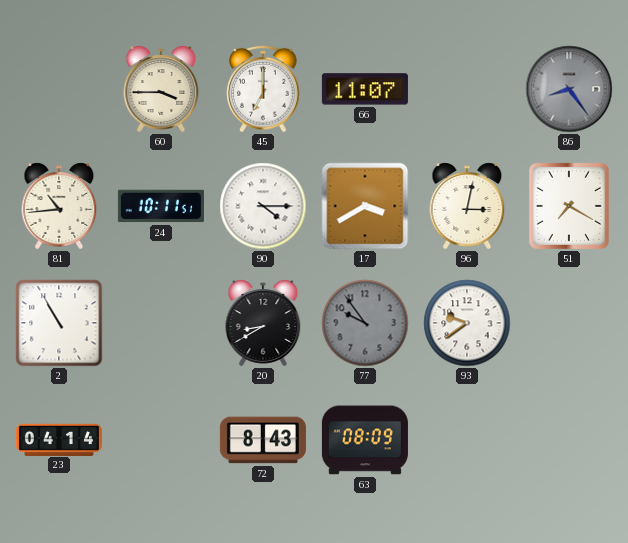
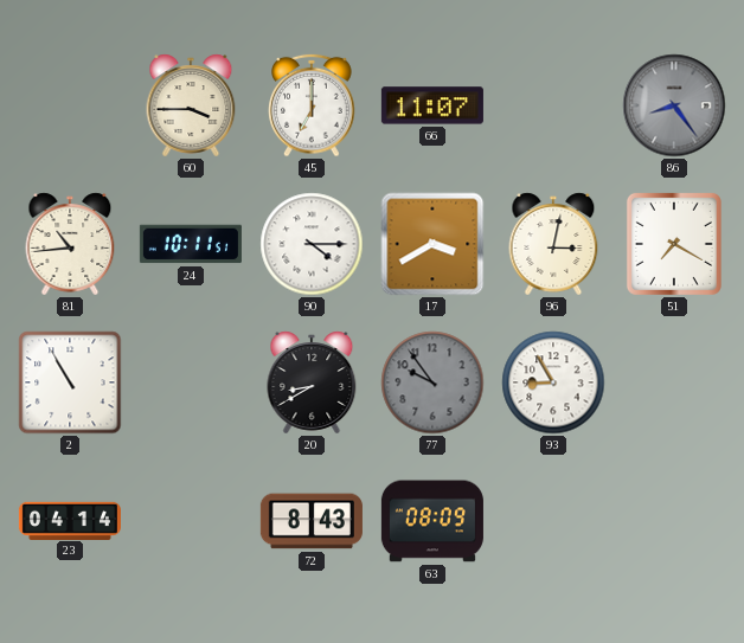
93: 9:39 -> 8:55 (553, 382)
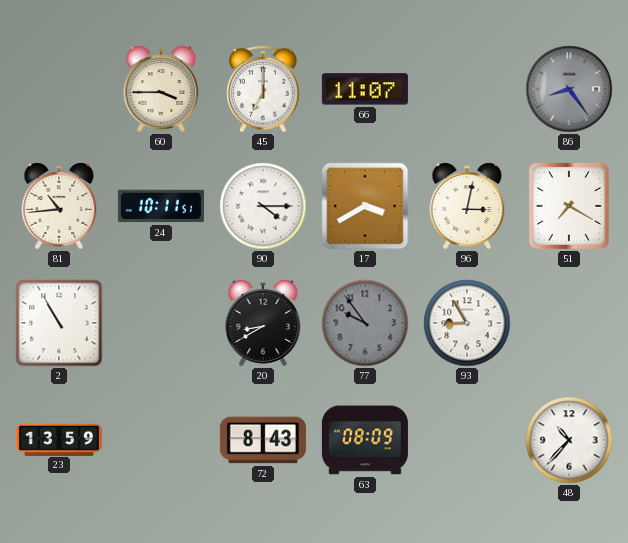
23: 04:14 -> 13:59 (59, 439)
48: none -> 10:37 (569, 440)
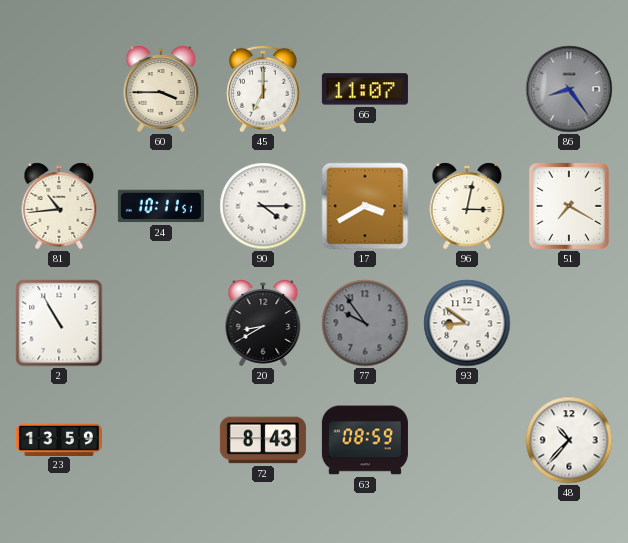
93: 8:55 -> 8:51 (467, 323)
63: 08:09 -> 08:59 (365, 440)
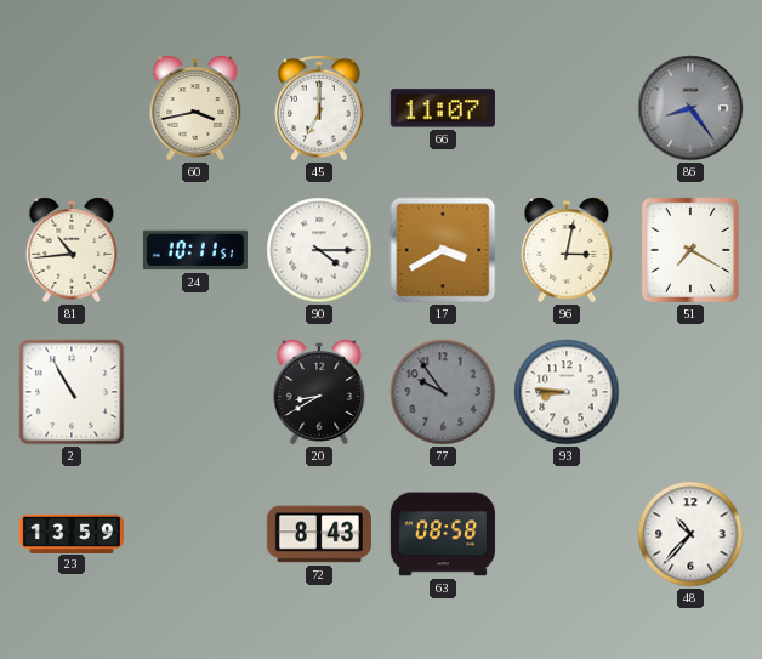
60: 3:45 -> 3:43 (195, 108)
93: 8:51 -> 8:46 (567, 392)
63: 08:59 -> 08:58 (443, 534)
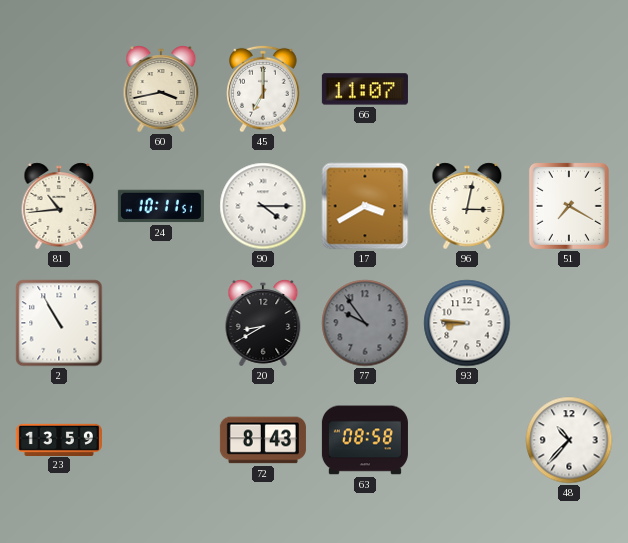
86: 8:24 -> none (690, 108)
